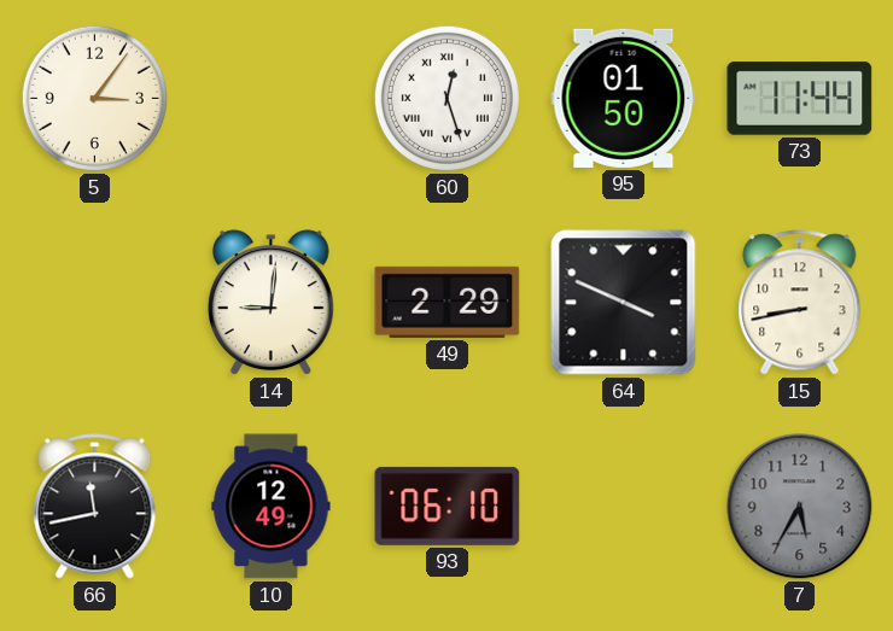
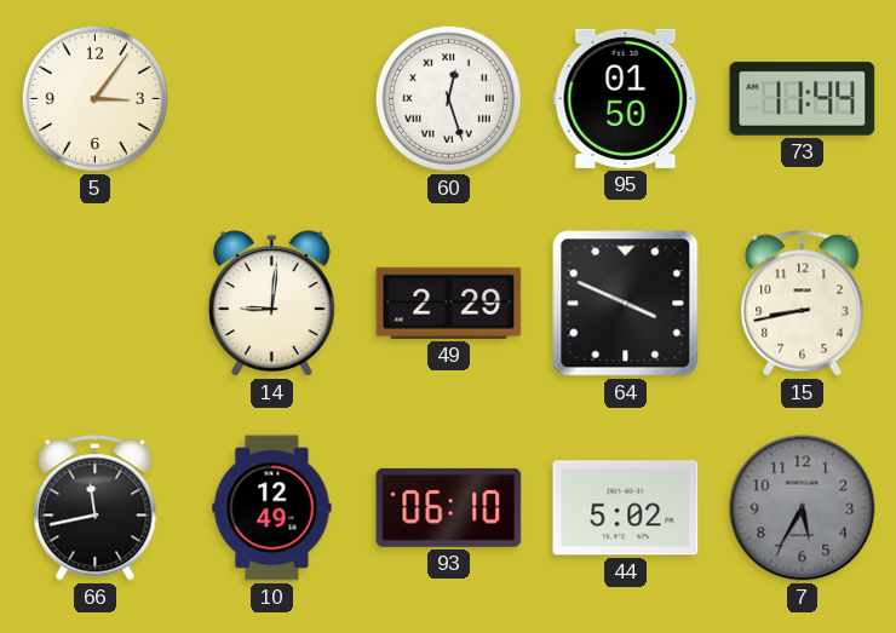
44: none -> 5:02 (626, 508)
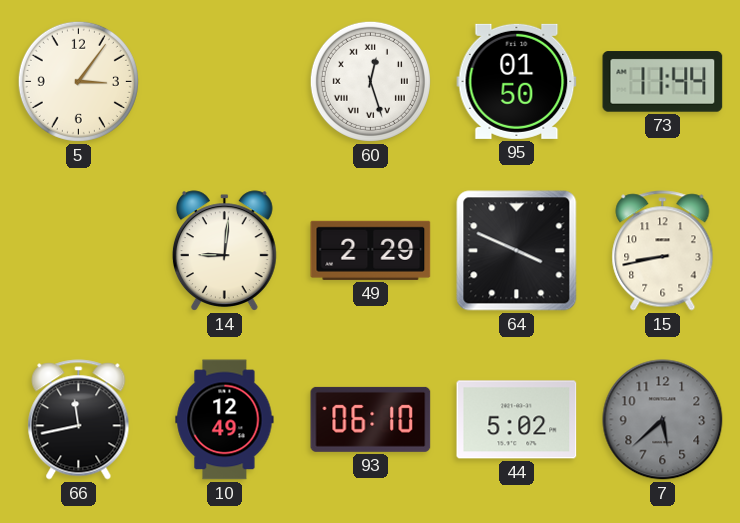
7: 5:35 -> 5:38 (663, 420)
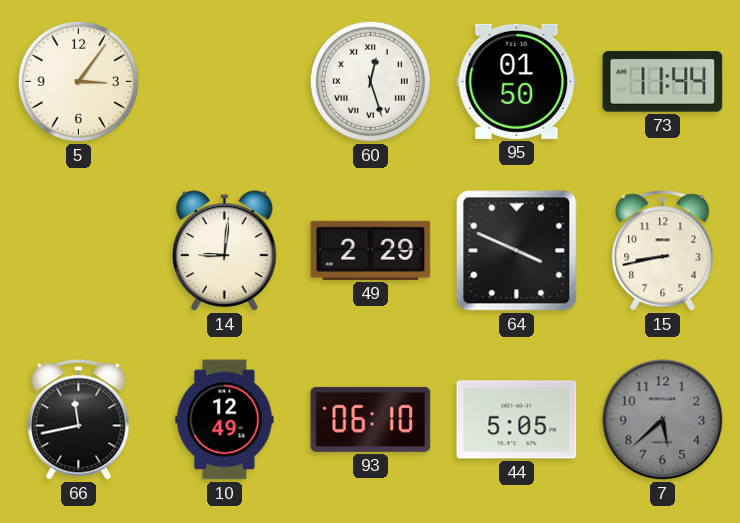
44: 5:02 -> 5:05 (517, 420)
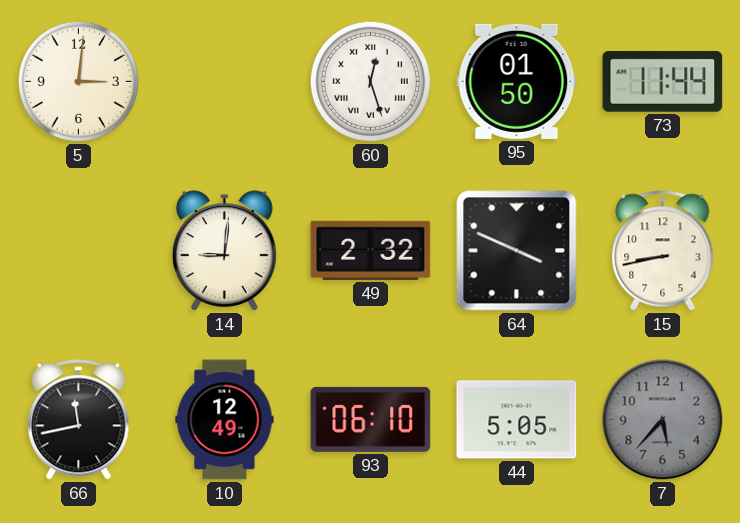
5: 3:06 -> 3:01 (78, 81)
49: 2:29 -> 2:32 (371, 250)
7: 5:38 -> 5:37 (663, 420)
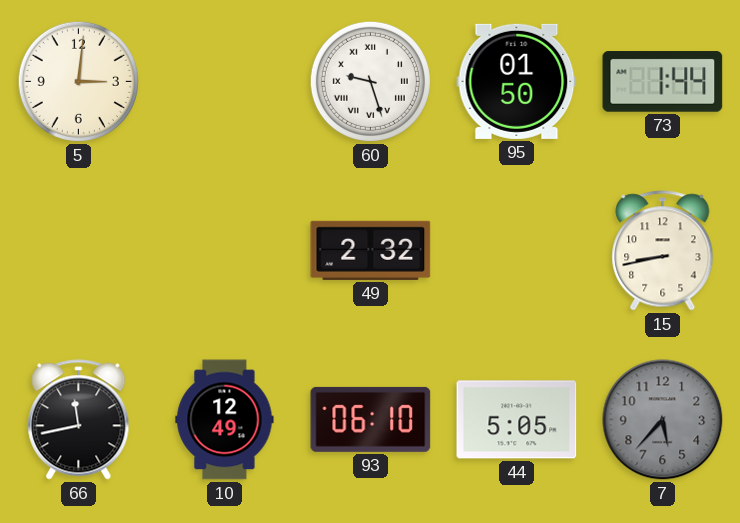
60: 12:27 -> 9:27 (370, 81)
73: 11:44 -> 1:44 (663, 82)
14: 9:01 -> none (224, 251)
64: 3:49 -> none (517, 251)
